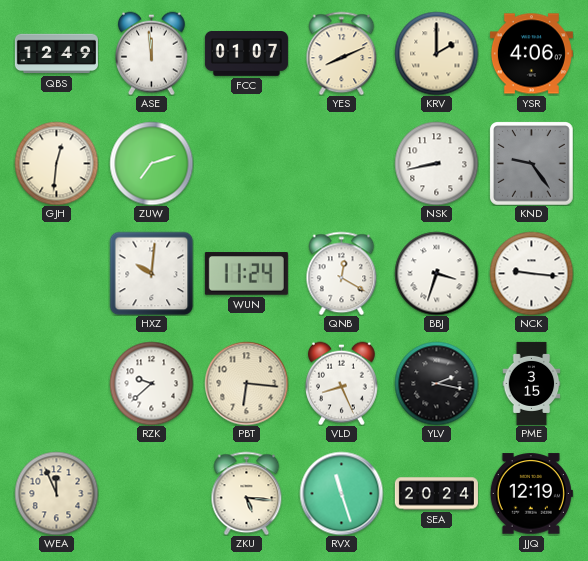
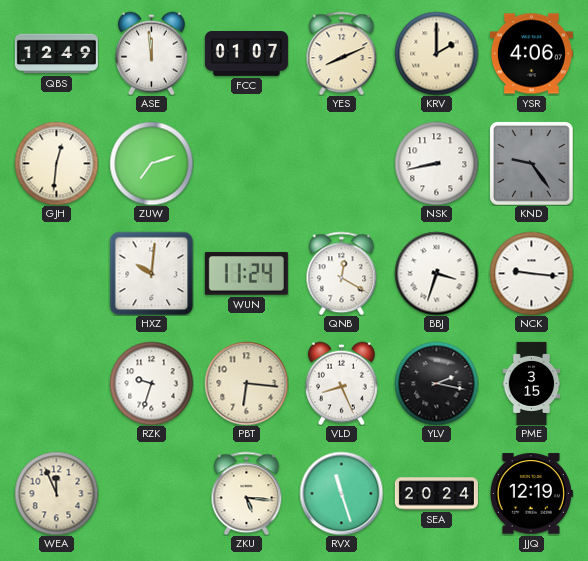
RZK: 9:38 -> 9:33 (151, 383)
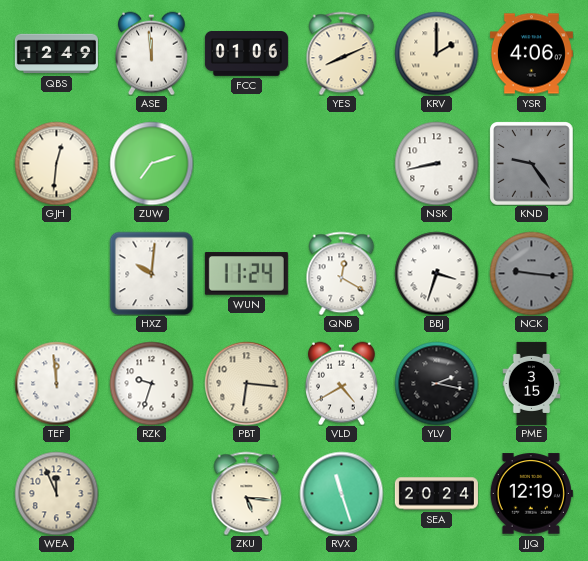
FCC: 01:07 -> 01:06 (246, 54)
NCK dial: white -> grey (531, 273)
TEF: none -> 11:59 (56, 383)
VLD: 8:26 -> 4:40 (342, 383)
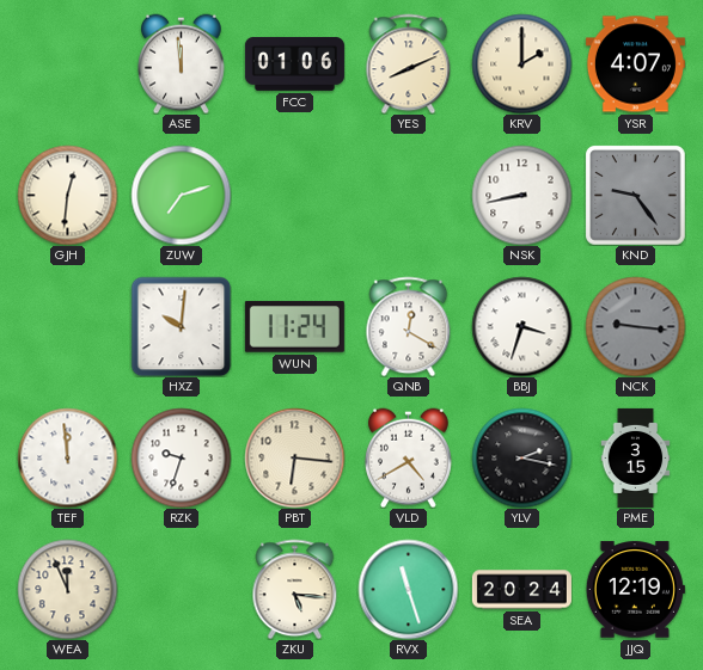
QBS: 12:49 -> none (56, 54)
YSR: 4:06 -> 4:07 (635, 64)
